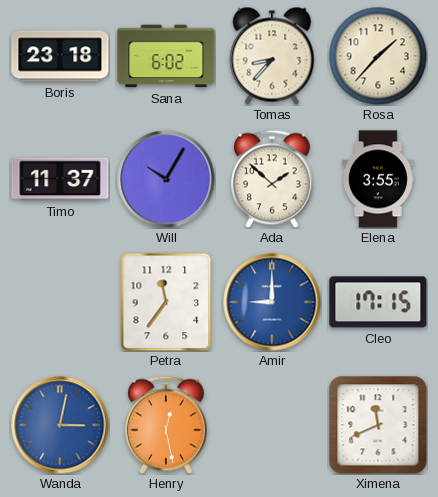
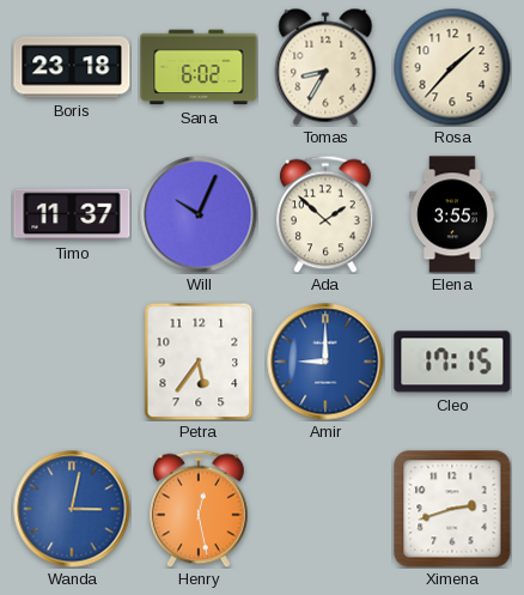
Tomas: 8:37 -> 8:35 (325, 67)
Will: 10:05 -> 10:04 (199, 214)
Petra: 11:36 -> 5:36 (199, 362)
Ximena: 11:41 -> 2:42 (452, 509)
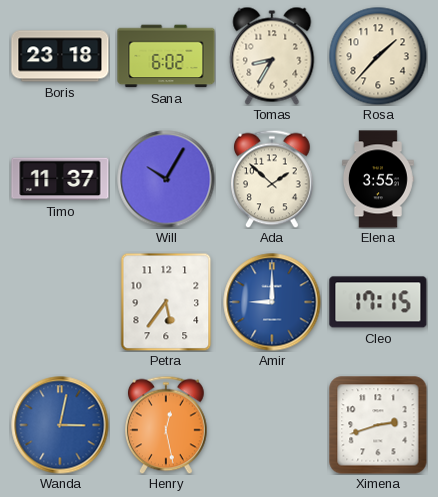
Will: 10:04 -> 10:05 (166, 179)
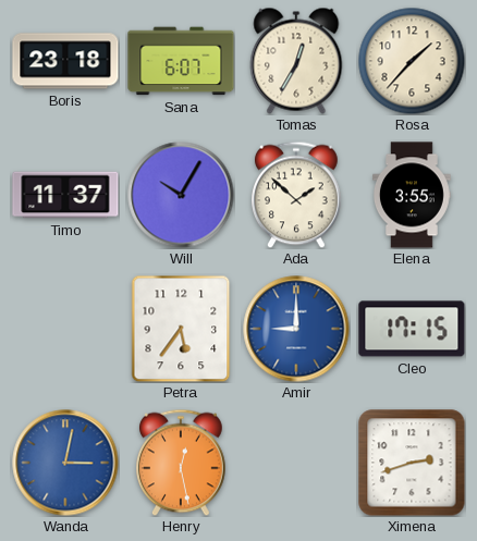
Sana: 6:02 -> 6:07 (181, 61)
Tomas: 8:35 -> 12:35 (296, 61)
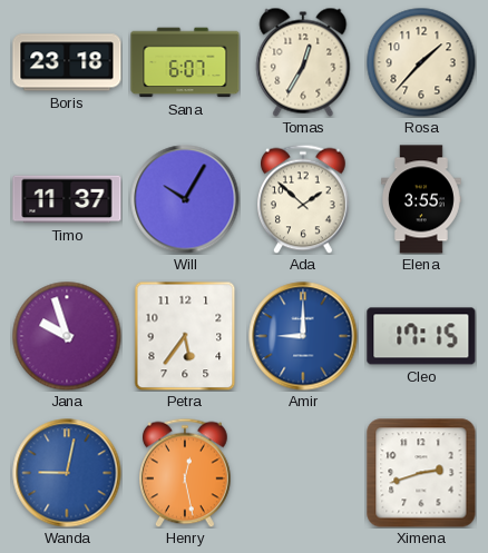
Jana: none -> 9:57 (67, 336)
Wanda: 3:02 -> 9:02 (67, 473)
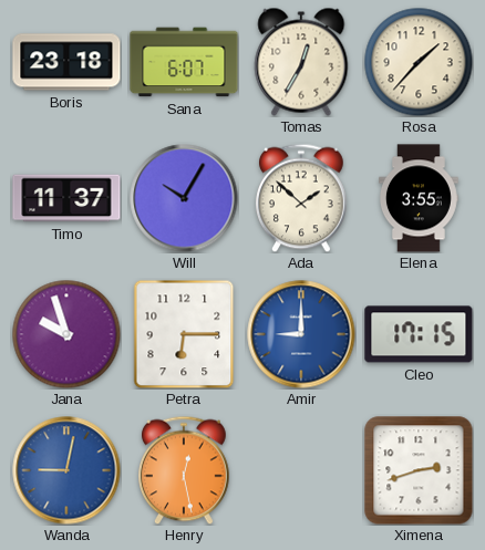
Petra: 5:36 -> 6:15 (184, 334)
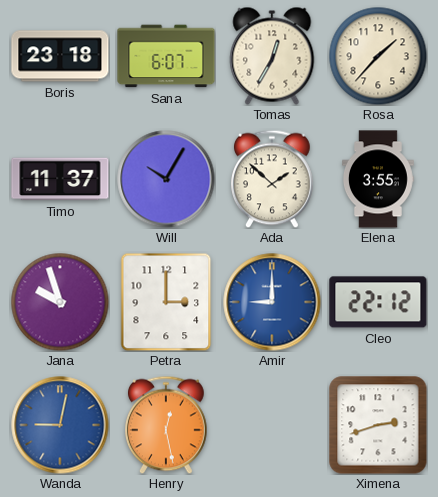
Petra: 6:15 -> 3:00 (166, 302)
Cleo: 17:15 -> 22:12 (378, 302)
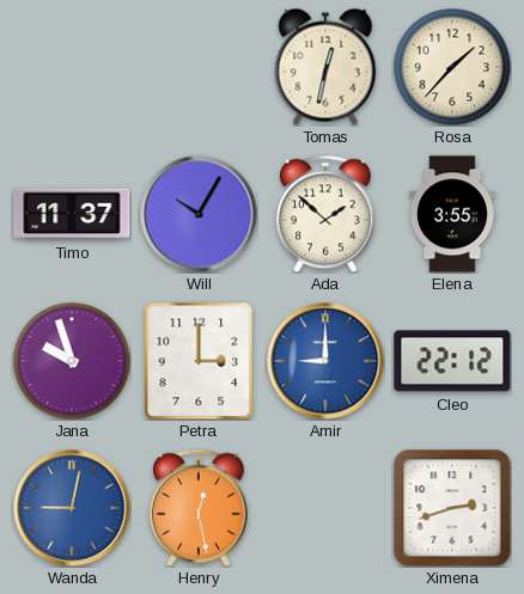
Boris: 23:18 -> none (60, 56)
Sana: 6:07 -> none (166, 56)
Tomas: 12:35 -> 12:32 (325, 67)
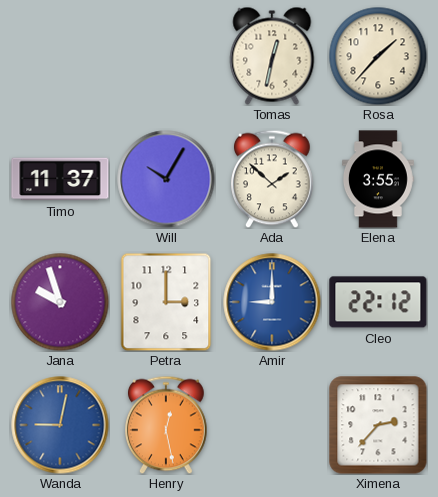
Ximena: 2:42 -> 2:37 (378, 425)
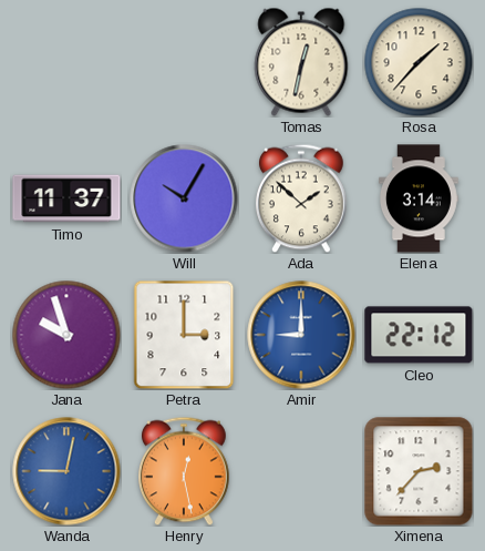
Elena: 3:55 -> 3:14 (419, 198)
